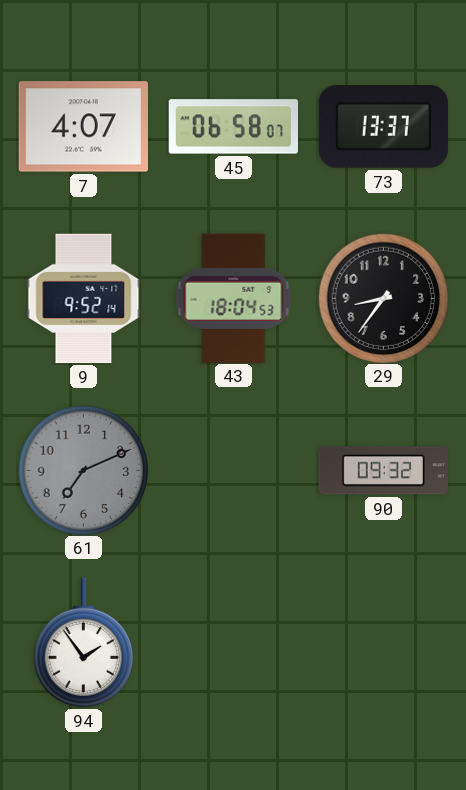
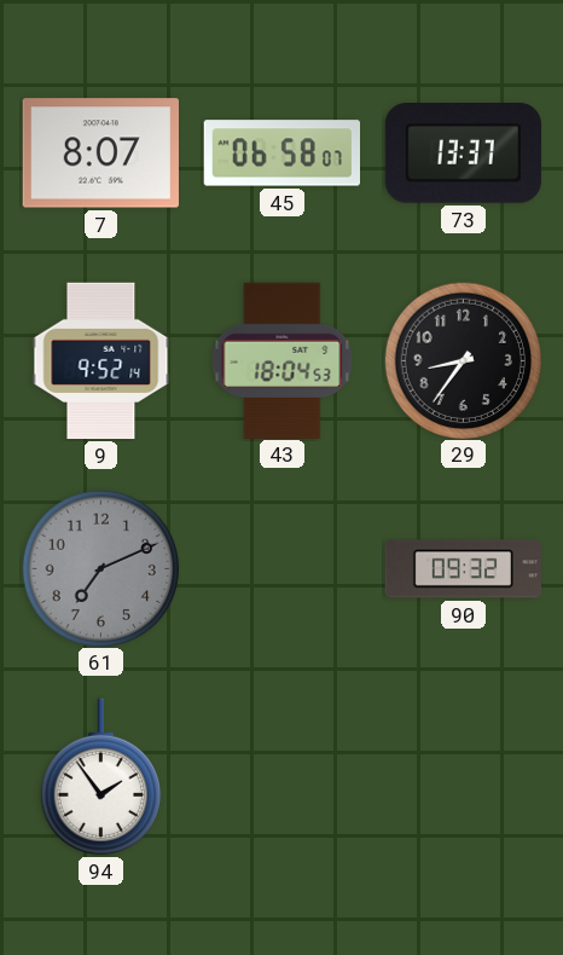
7: 4:07 -> 8:07 (100, 154)
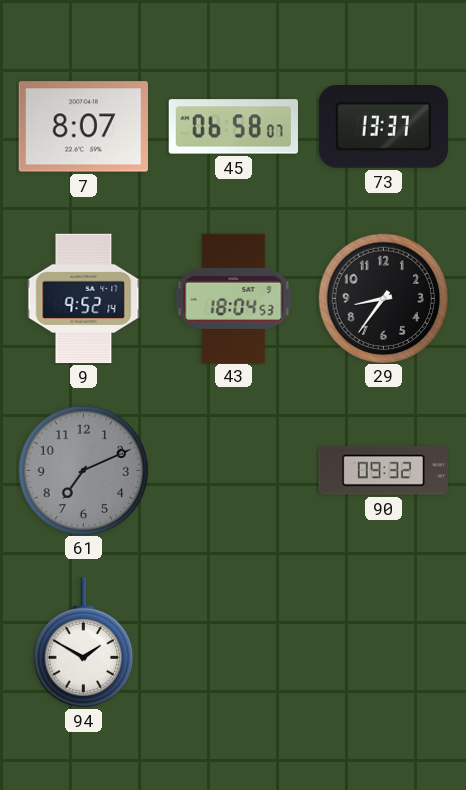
94: 1:54 -> 1:50 (83, 643)
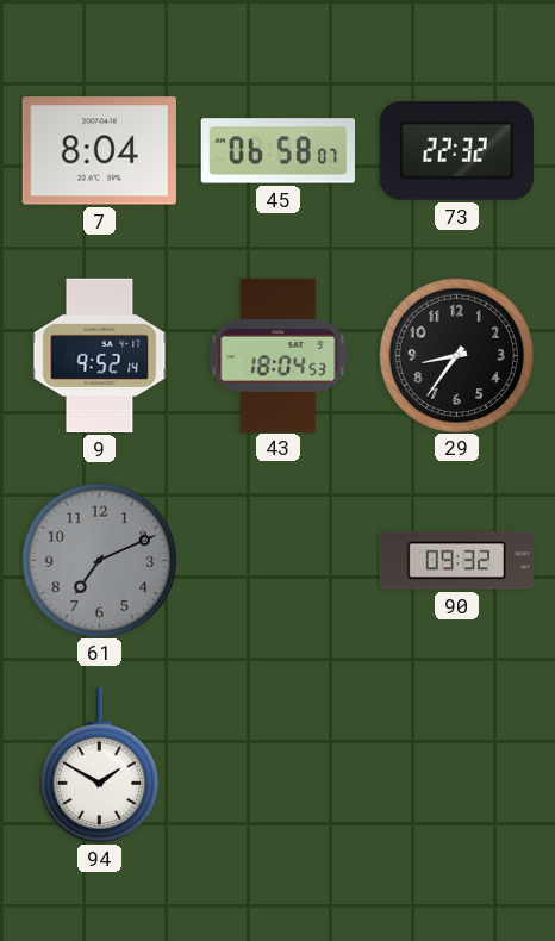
7: 8:07 -> 8:04 (99, 151)
73: 13:37 -> 22:32 (456, 151)
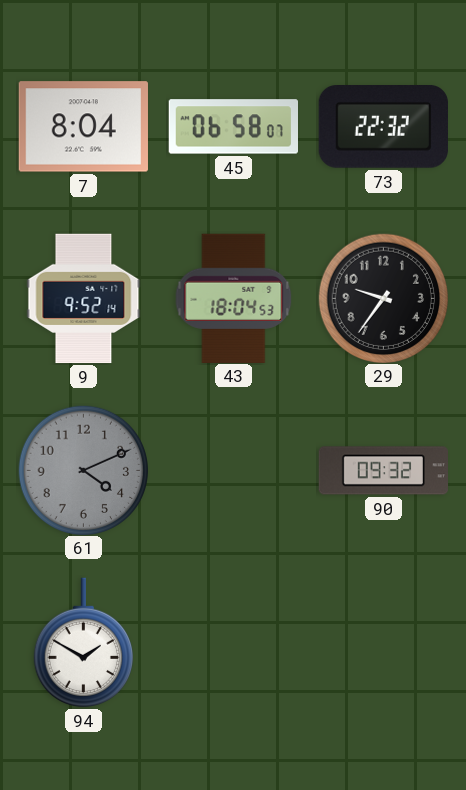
29: 8:36 -> 9:36 (383, 298)
61: 7:11 -> 4:11 (83, 470)
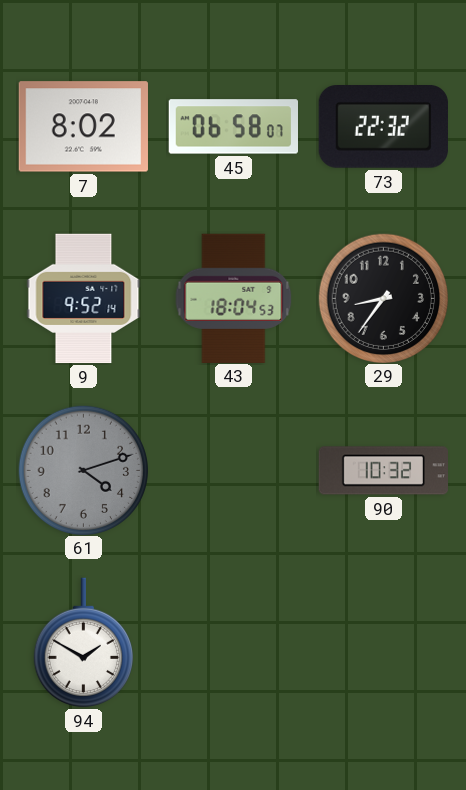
7: 8:04 -> 8:02 (83, 127)
29: 9:36 -> 8:36 (383, 298)
61: 4:11 -> 4:12 (83, 470)
90: 09:32 -> 10:32 (383, 471)
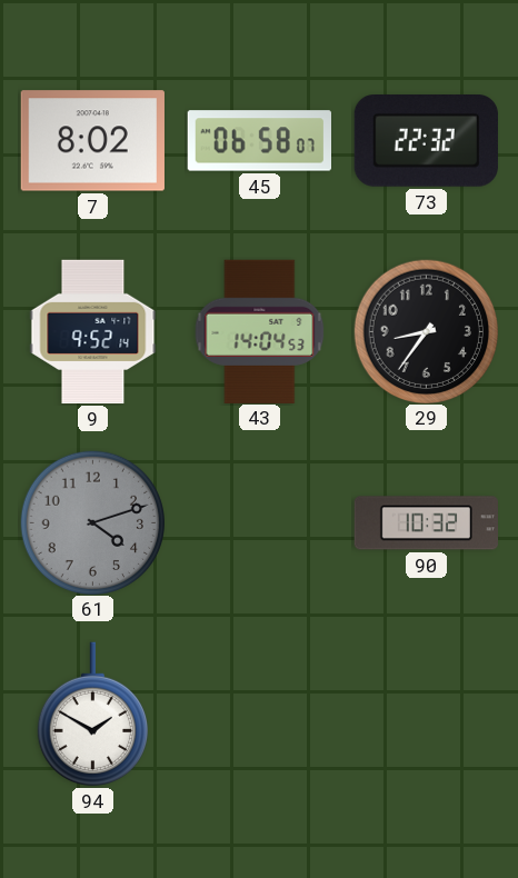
43: 18:04 -> 14:04 (260, 331)
